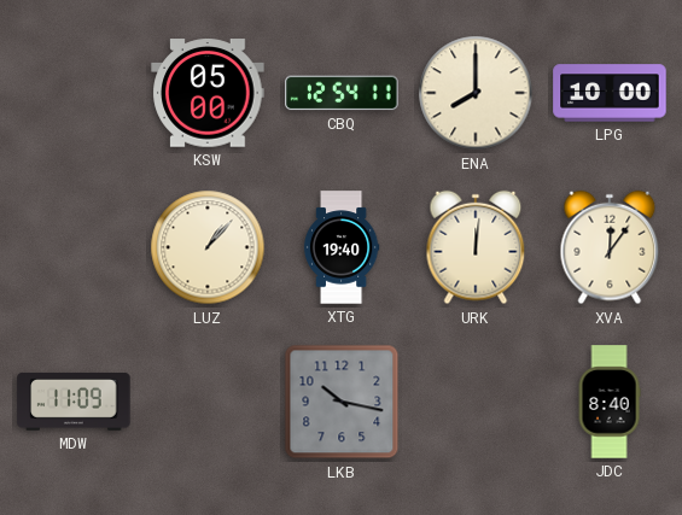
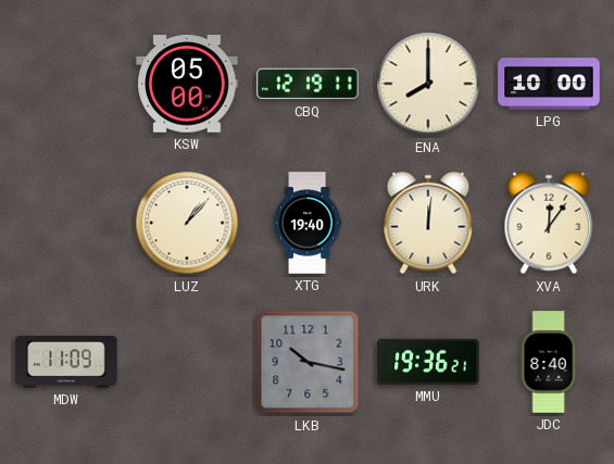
CBQ: 12:54 -> 12:19 (308, 84)
MMU: none -> 19:36 (428, 362)
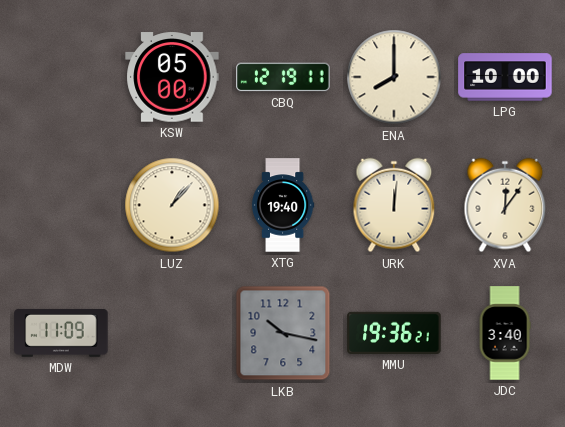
JDC: 8:40 -> 3:40 (505, 333)
